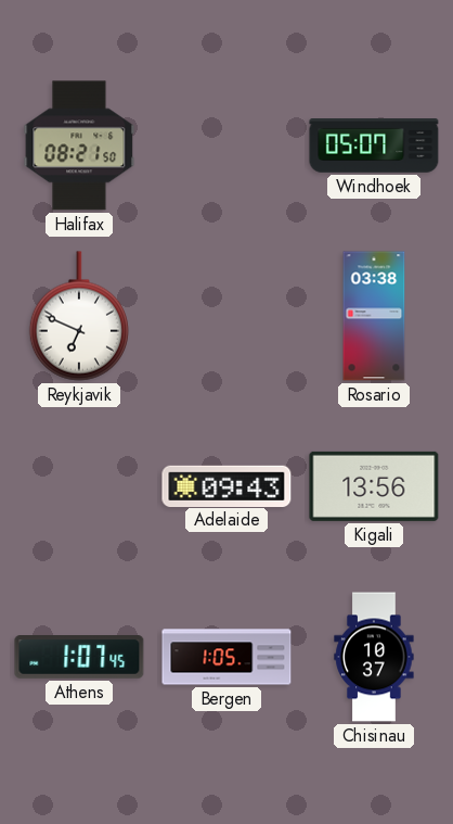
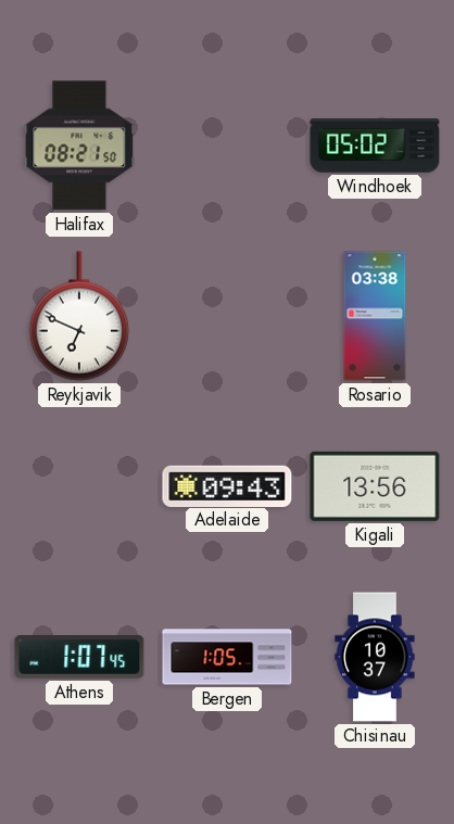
Windhoek: 05:07 -> 05:02 (375, 147)
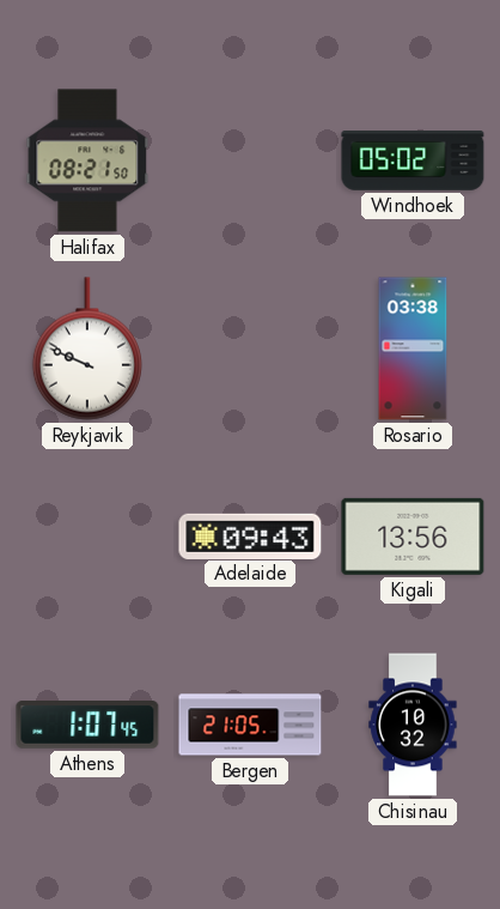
Reykjavik: 6:49 -> 9:49 (87, 349)
Bergen: 1:05 -> 21:05 (250, 725)
Chisinau: 10:37 -> 10:32 (413, 725)
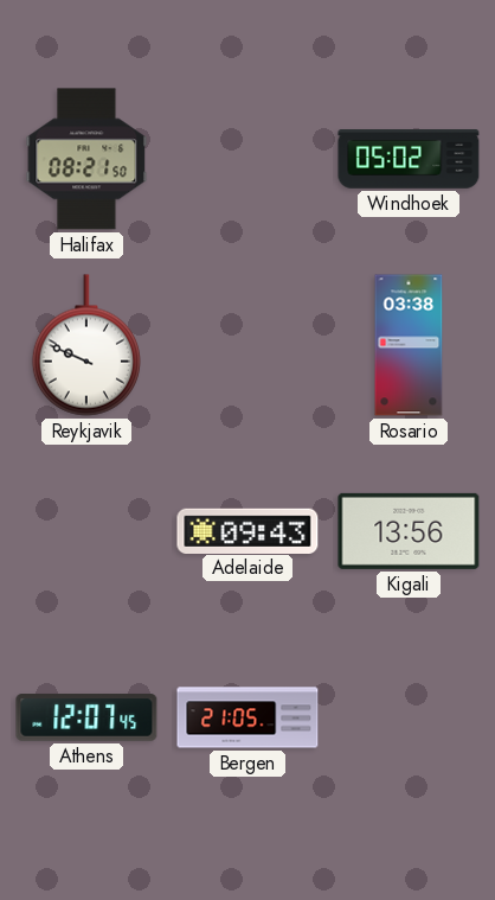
Athens: 1:07 -> 12:07 (86, 717)
Chisinau: 10:32 -> none (413, 725)
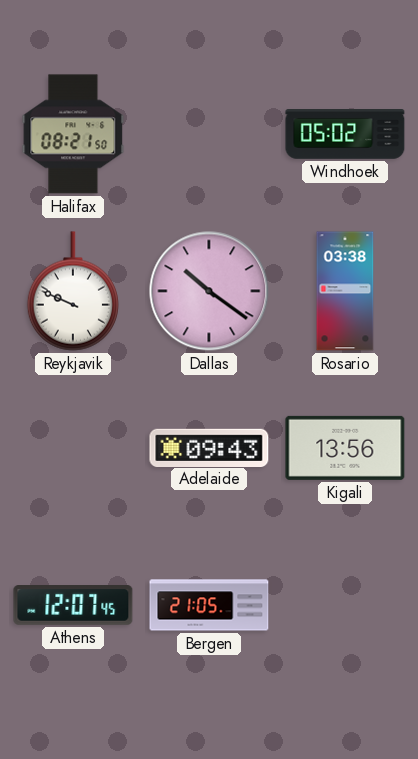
Dallas: none -> 10:21 (209, 291)
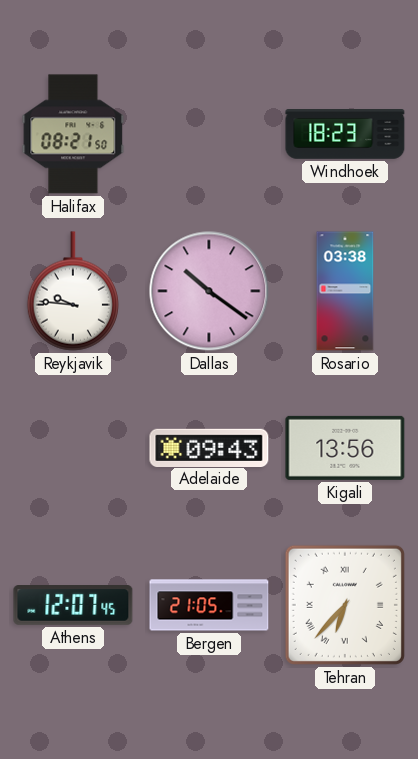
Windhoek: 05:02 -> 18:23 (345, 135)
Reykjavik: 9:49 -> 9:46 (73, 291)
Tehran: none -> 6:37 (345, 605)
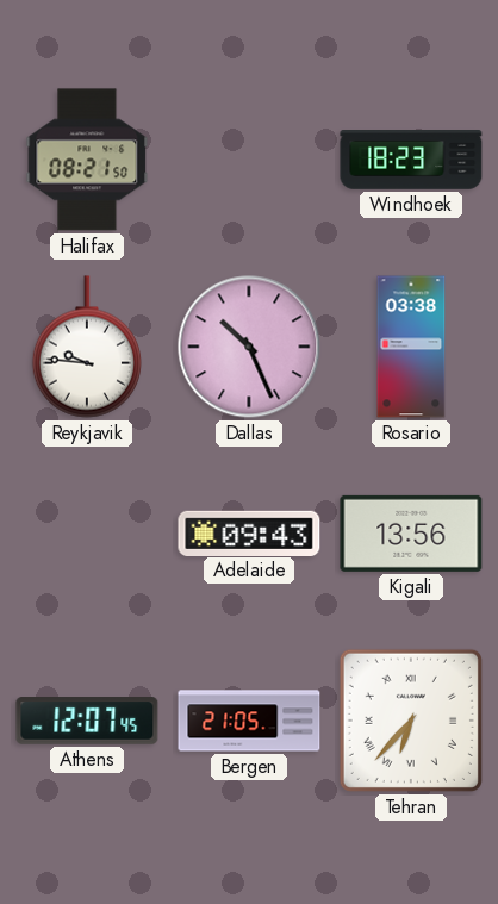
Dallas: 10:21 -> 10:26 (249, 347)
